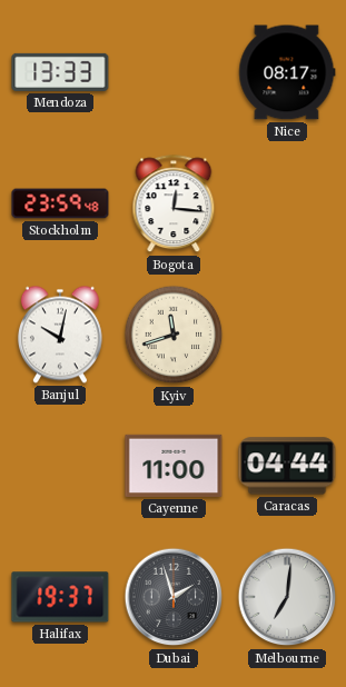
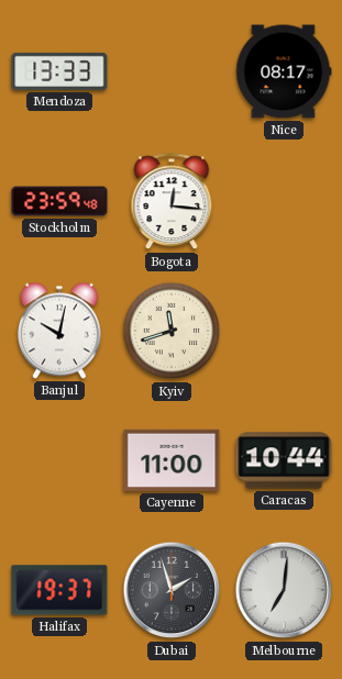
Caracas: 04:44 -> 10:44 (284, 460)
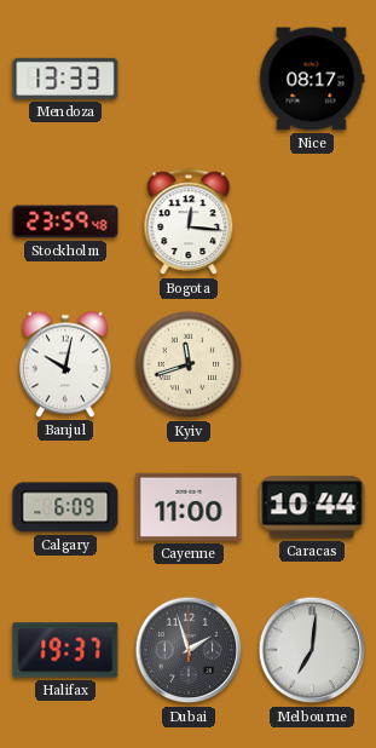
Calgary: none -> 6:09 (65, 507)
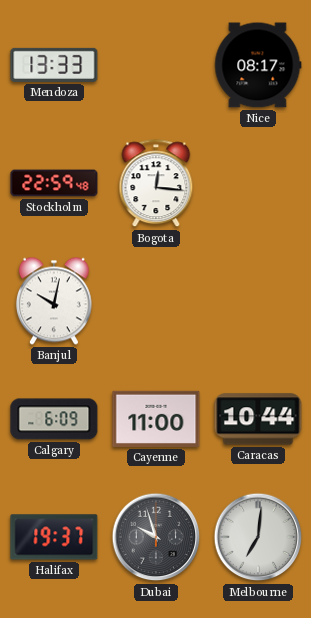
Stockholm: 23:59 -> 22:59 (54, 183)
Kyiv: 11:42 -> none (189, 364)
Dubai: 1:57 -> 9:57 (156, 537)
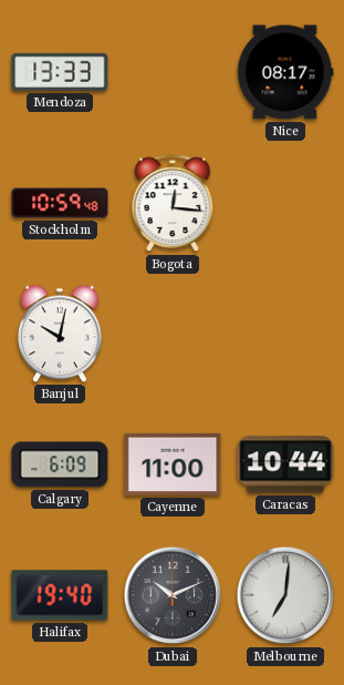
Stockholm: 22:59 -> 10:59 (60, 203)
Halifax: 19:37 -> 19:40 (60, 595)
Dubai: 9:57 -> 10:11 (173, 595)
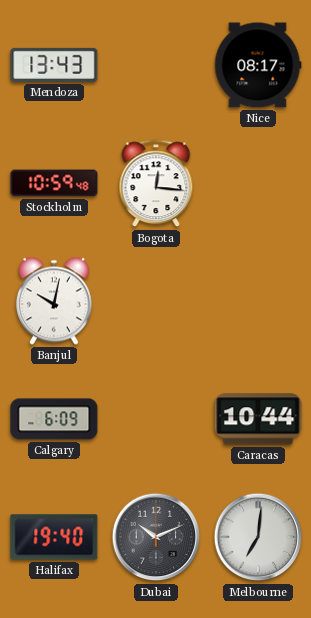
Mendoza: 13:33 -> 13:43 (54, 65)
Cayenne: 11:00 -> none (173, 464)
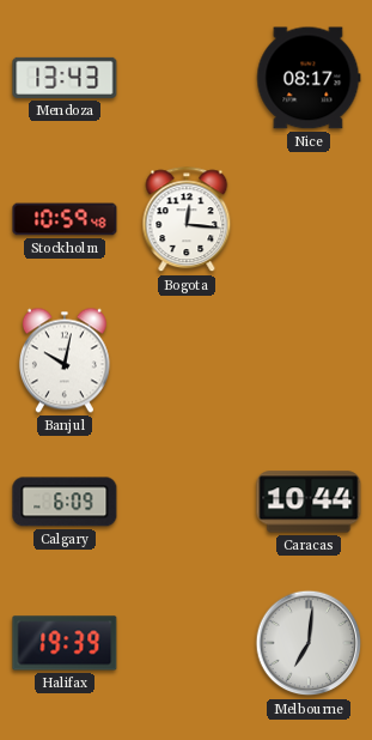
Halifax: 19:40 -> 19:39 (65, 643)
Dubai: 10:11 -> none (156, 537)
